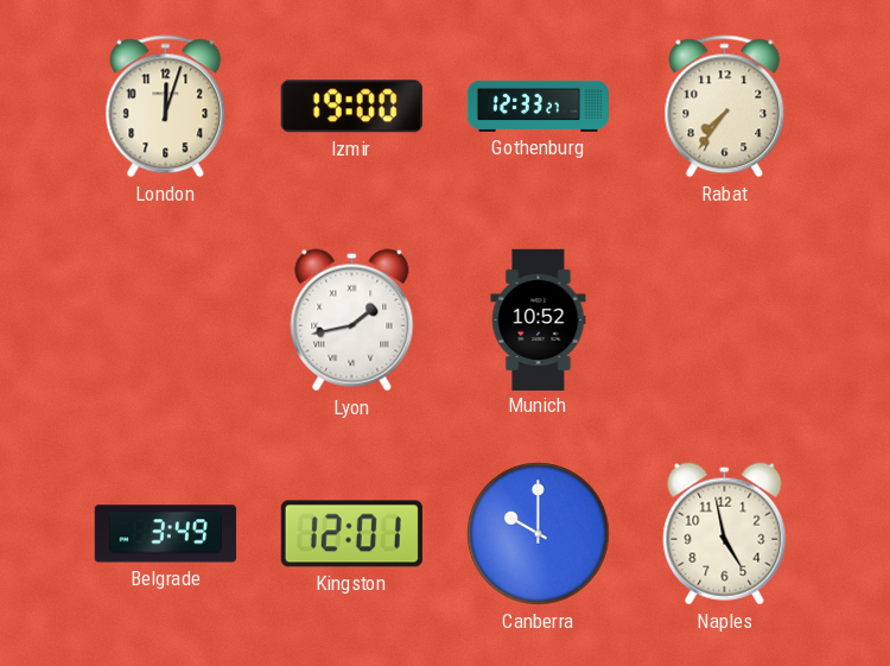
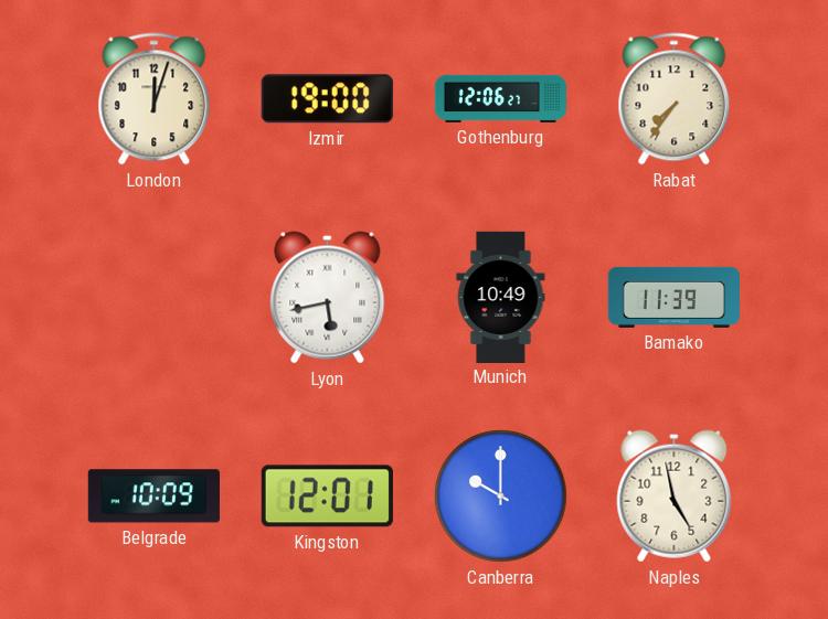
Gothenburg: 12:33 -> 12:06 (500, 98)
Lyon: 1:43 -> 5:43 (328, 298)
Munich: 10:52 -> 10:49 (501, 297)
Bamako: none -> 11:39 (673, 297)
Belgrade: 3:49 -> 10:09 (153, 497)
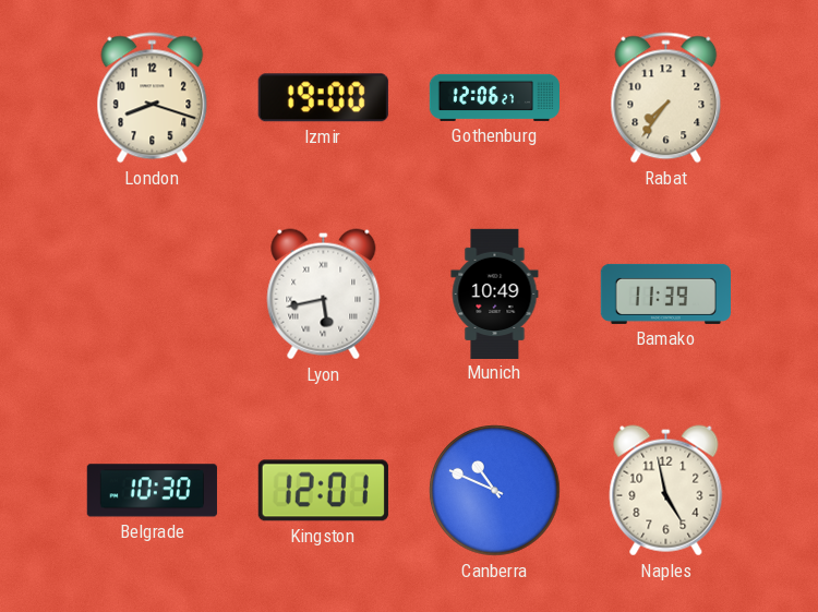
London: 12:03 -> 8:18 (153, 98)
Belgrade: 10:09 -> 10:30 (152, 491)
Canberra: 10:00 -> 10:49 (495, 491)
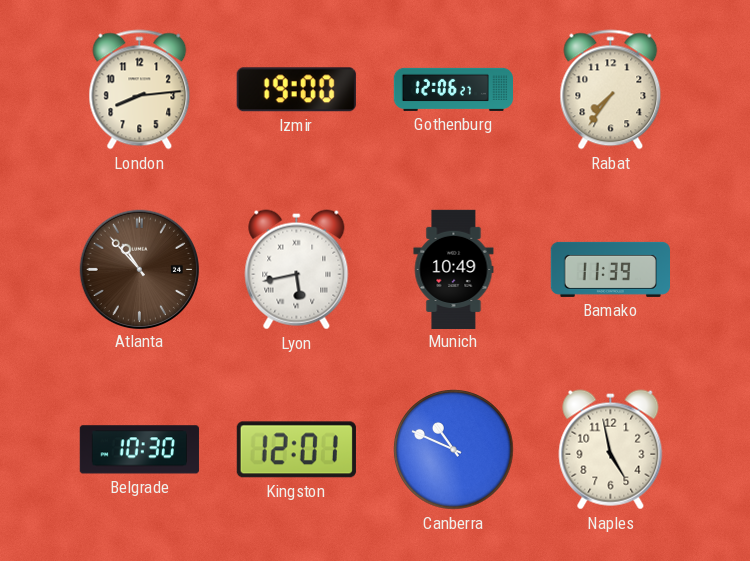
London: 8:18 -> 8:14 (140, 90)
Atlanta: none -> 10:53 (139, 269)
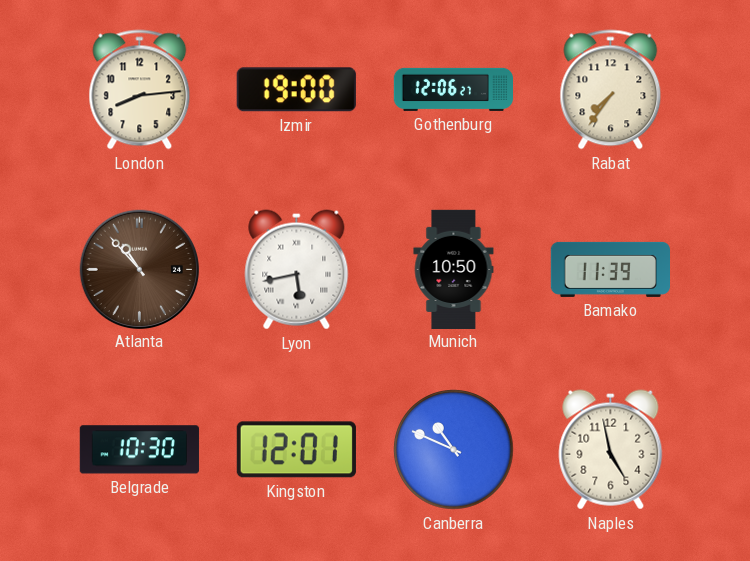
Munich: 10:49 -> 10:50 (454, 269)
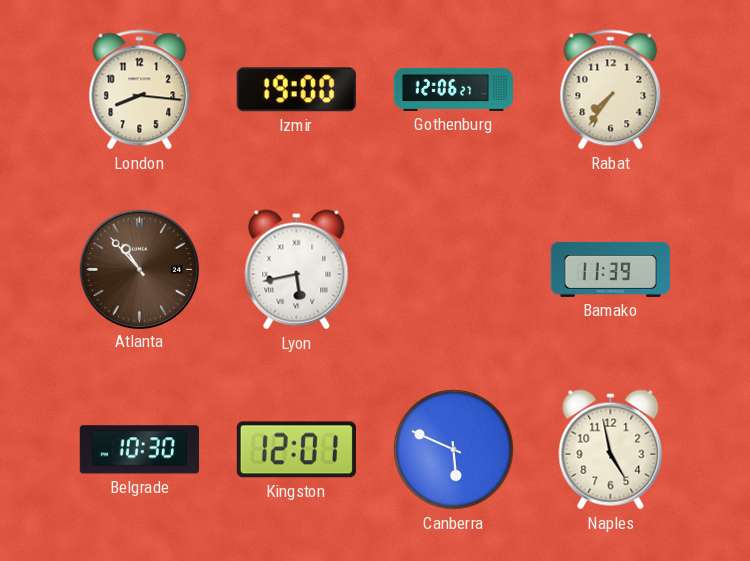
London: 8:14 -> 8:16 (140, 90)
Munich: 10:50 -> none (454, 269)
Canberra: 10:49 -> 5:49 (454, 450)
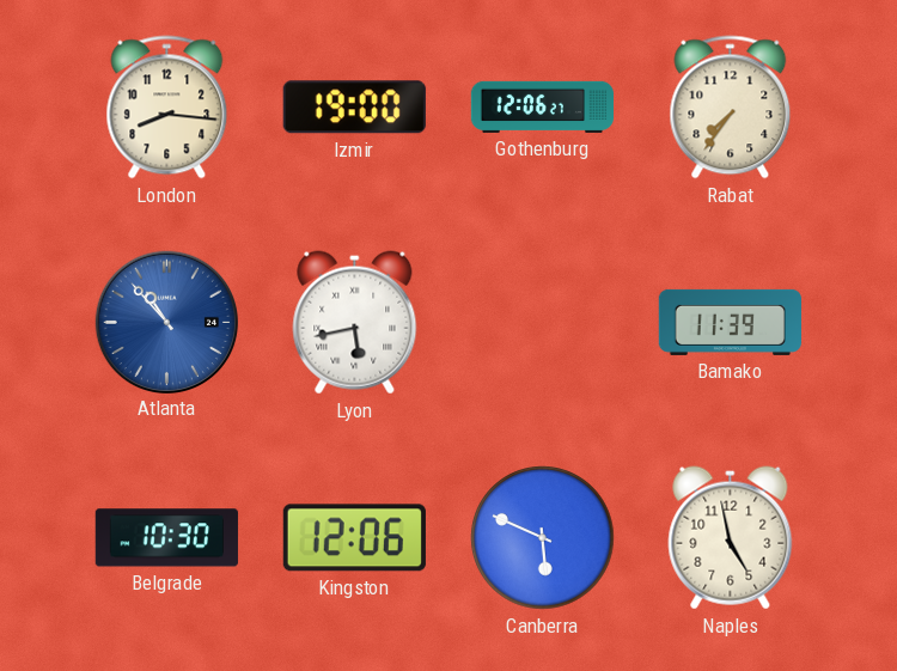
Atlanta dial: brown -> blue (166, 322)
Kingston: 12:01 -> 12:06 (354, 538)
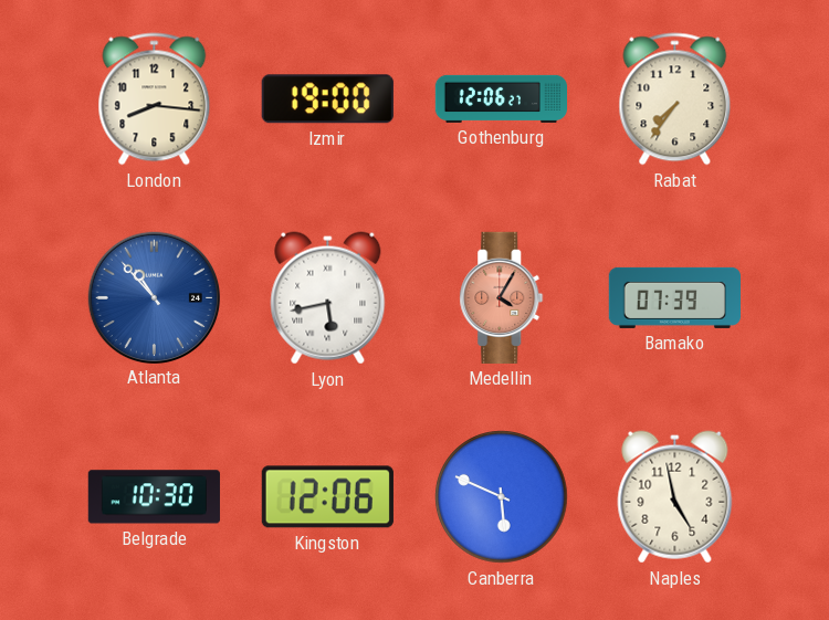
Medellin: none -> 4:05 (502, 297)
Bamako: 11:39 -> 07:39 (674, 297)
